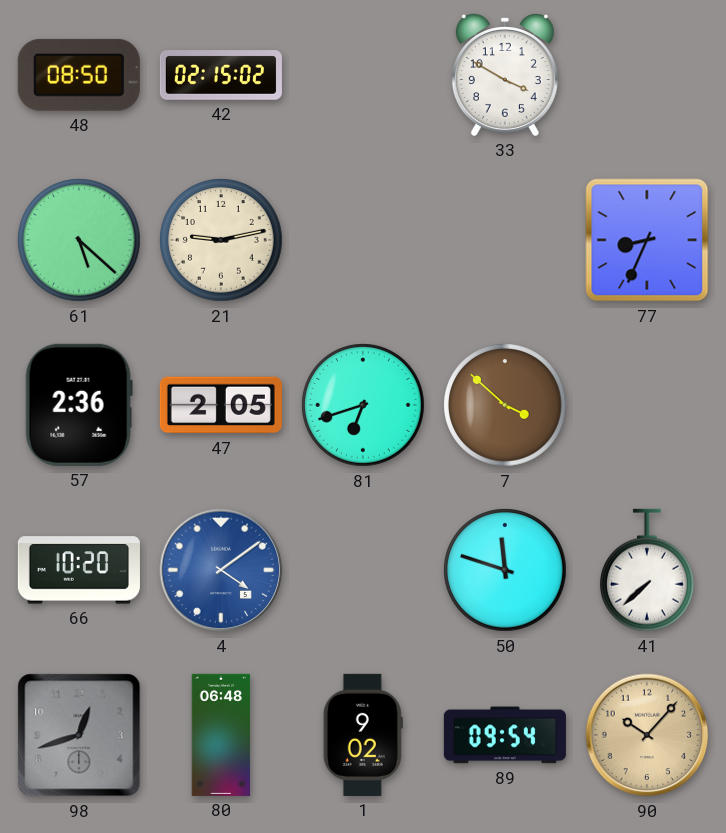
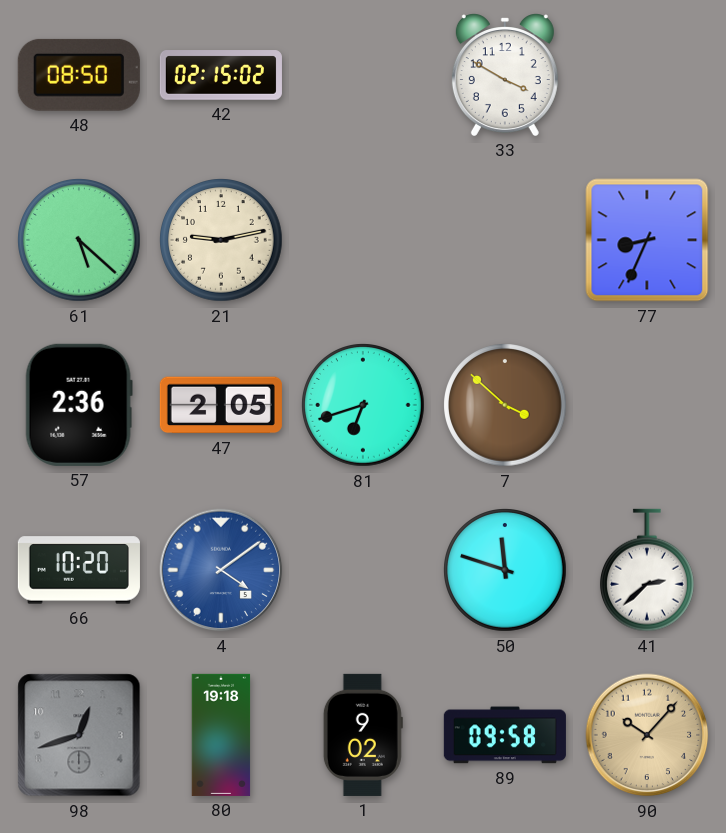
41: 7:38 -> 2:38 (647, 570)
80: 06:48 -> 19:18 (221, 735)
89: 09:54 -> 09:58 (505, 735)
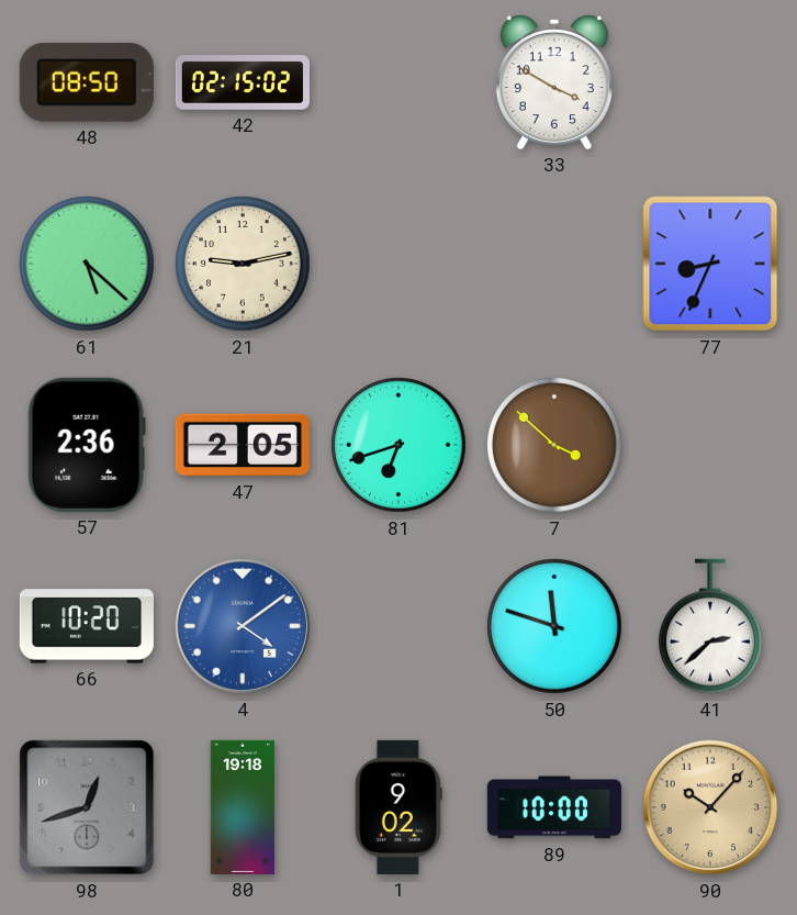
89: 09:58 -> 10:00 (554, 807)
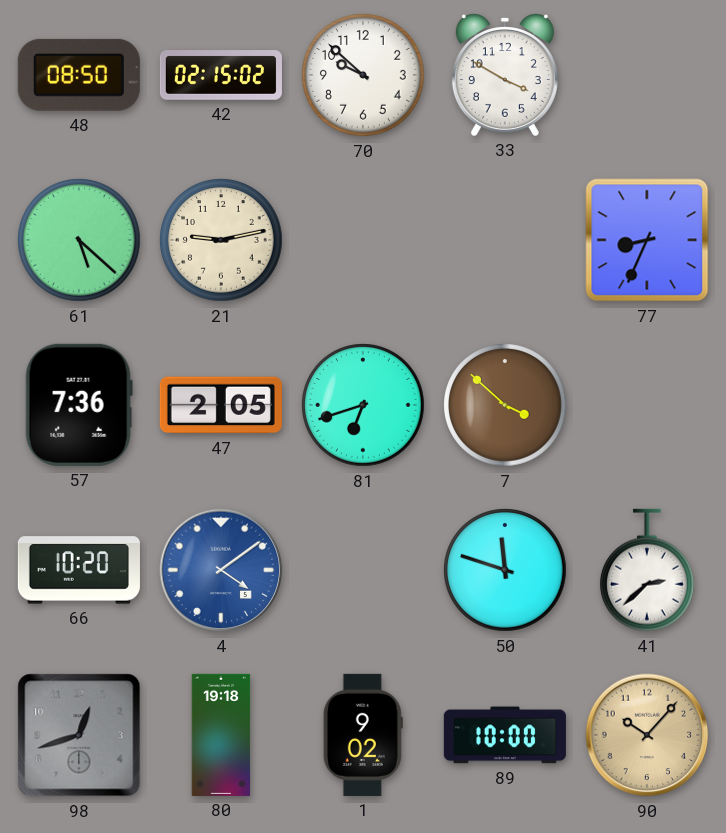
70: none -> 9:52 (363, 75)
57: 2:36 -> 7:36 (79, 405)
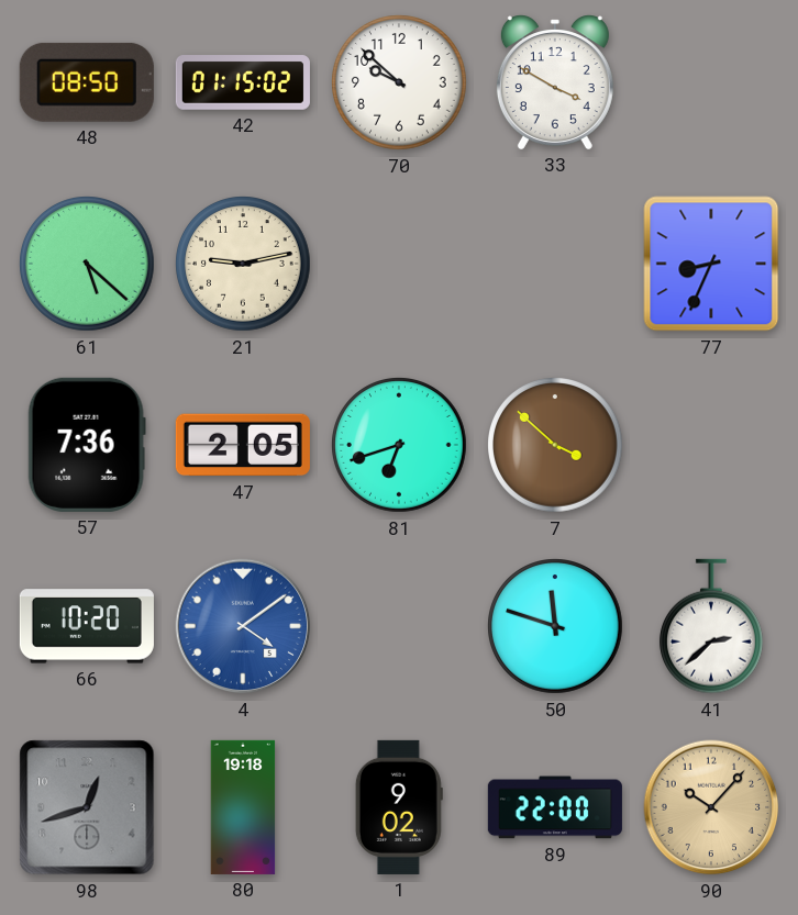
42: 02:15 -> 01:15 (243, 82)
89: 10:00 -> 22:00 (555, 807)
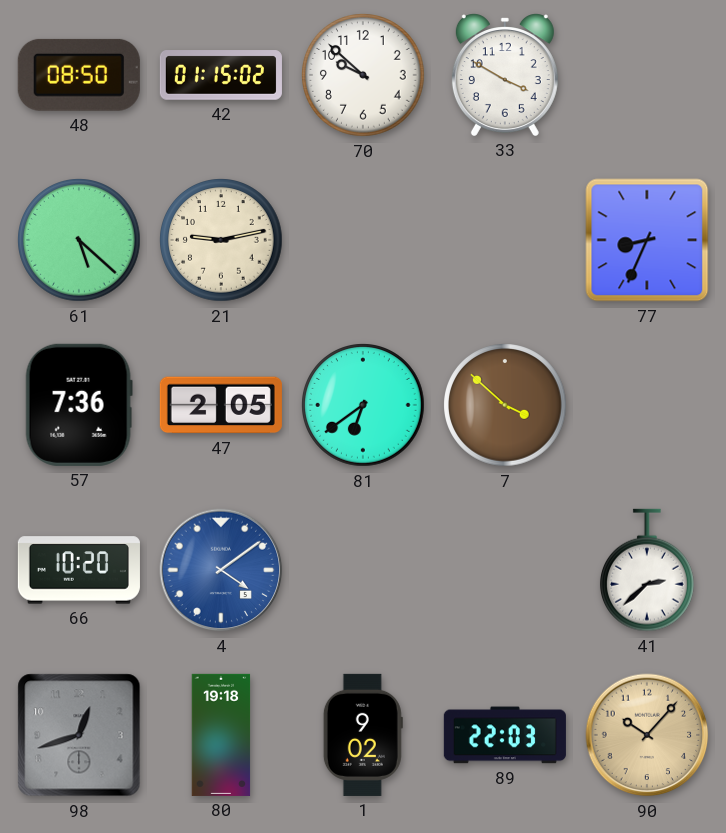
81: 6:42 -> 6:39 (363, 405)
50: 11:48 -> none (555, 626)
89: 22:00 -> 22:03 (505, 735)
